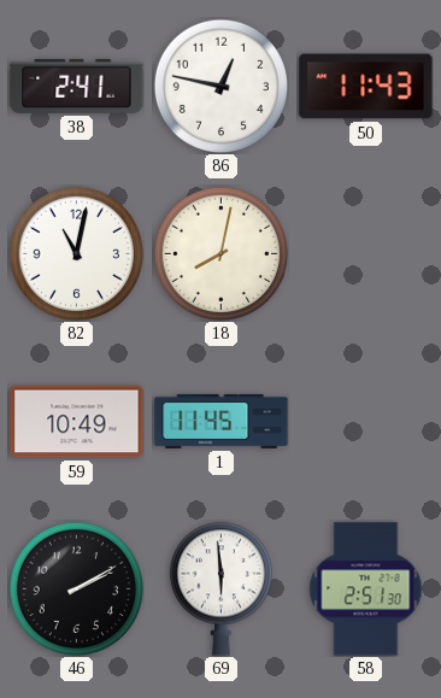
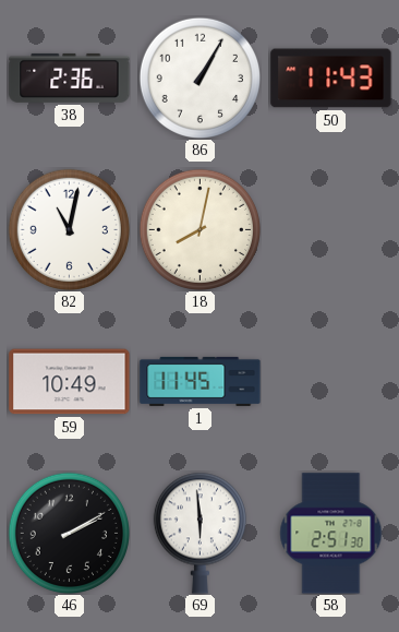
38: 2:41 -> 2:36 (70, 77)
86: 12:47 -> 1:05 (199, 77)
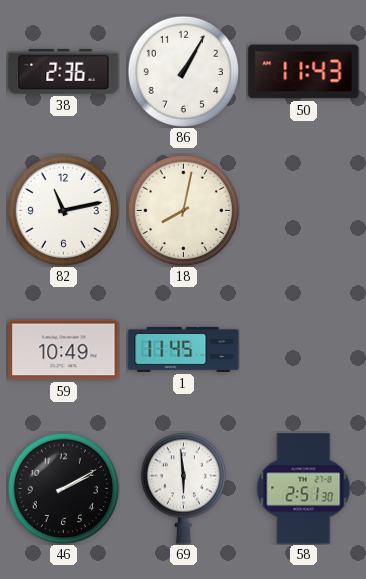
82: 11:02 -> 11:13 (63, 210)
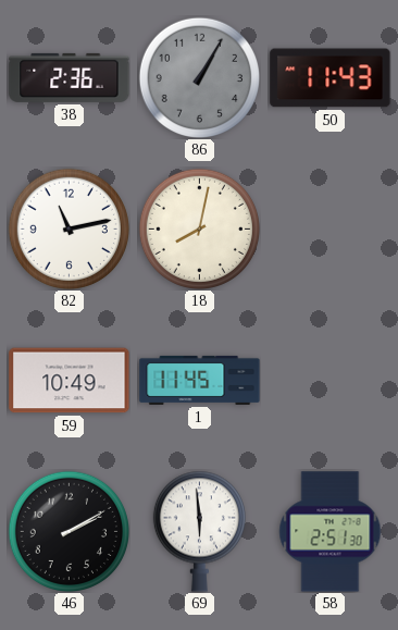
86 dial: white -> grey (199, 77)
